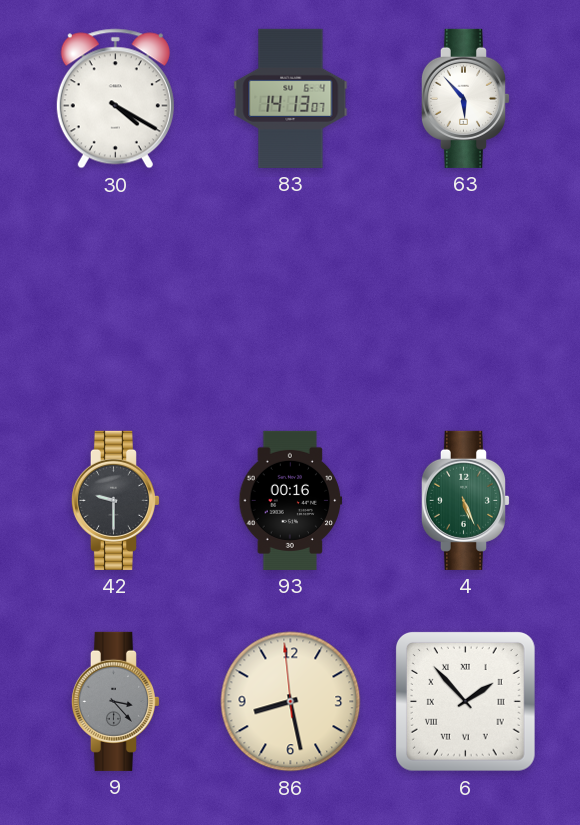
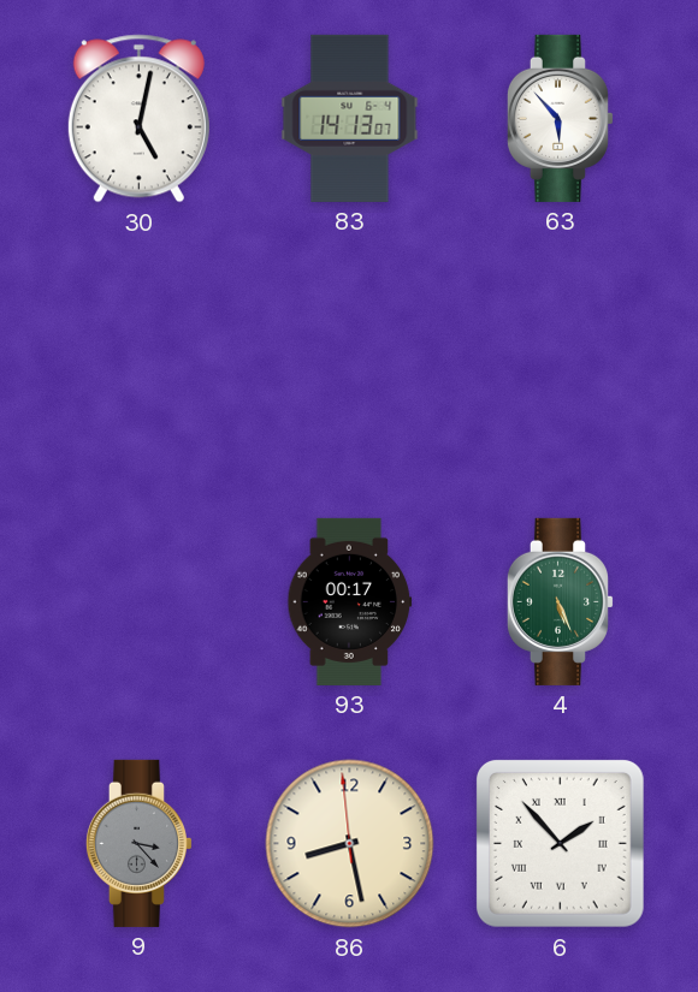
30: 4:20 -> 5:02 (138, 119)
42: 9:30 -> none (115, 500)
93: 00:16 -> 00:17 (350, 601)
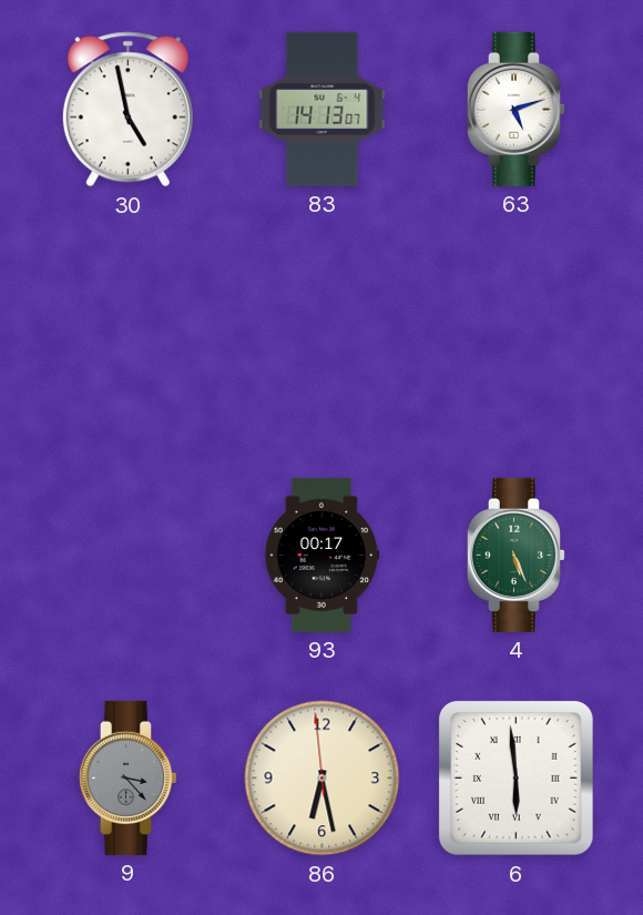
30: 5:02 -> 4:58 (127, 110)
63: 5:53 -> 5:12 (516, 109)
86: 8:27 -> 6:27 (323, 779)
6: 1:53 -> 5:59 (516, 777)
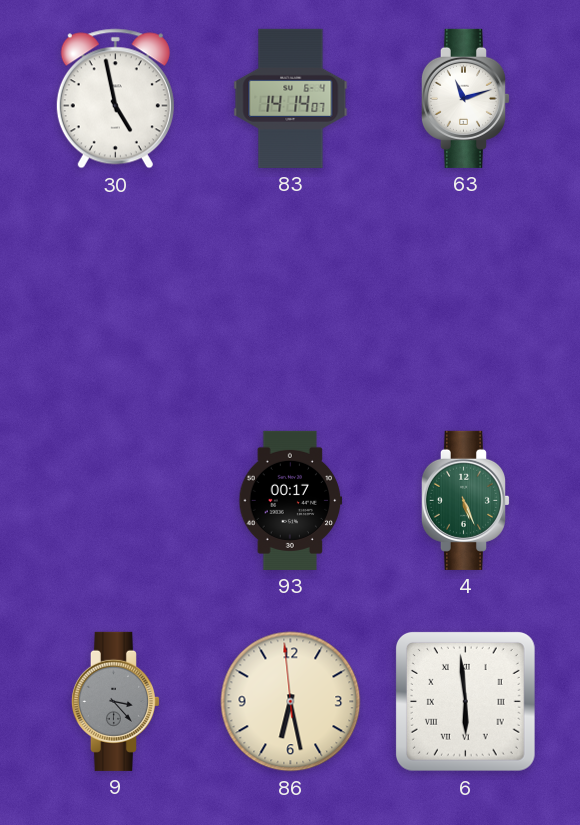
83: 14:13 -> 14:14 (291, 98)
63: 5:12 -> 11:12 (465, 98)
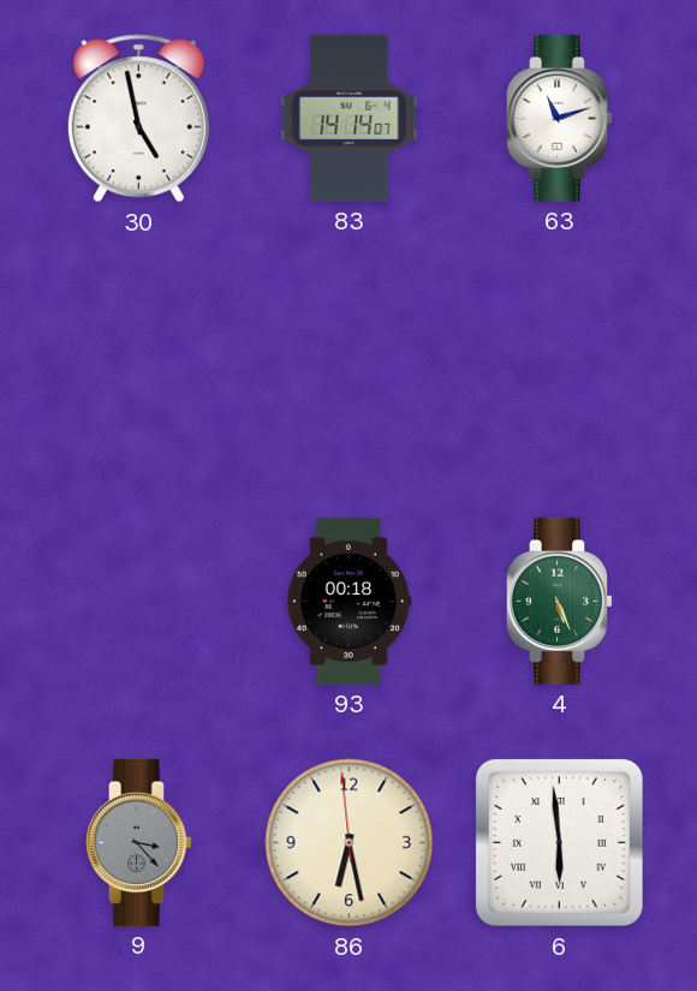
93: 00:17 -> 00:18 (350, 601)
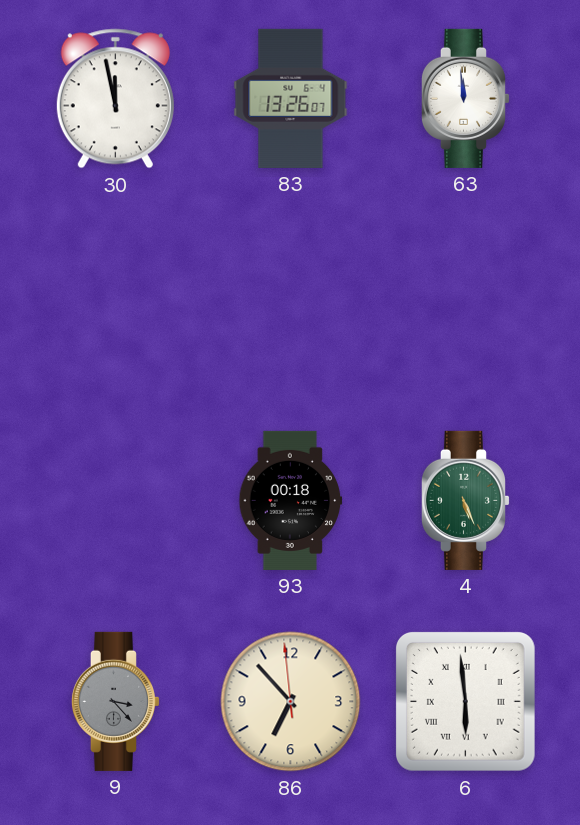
30: 4:58 -> 11:58 (115, 99)
83: 14:14 -> 13:26 (291, 98)
63: 11:12 -> 11:59 (465, 98)
86: 6:27 -> 6:52 (291, 702)
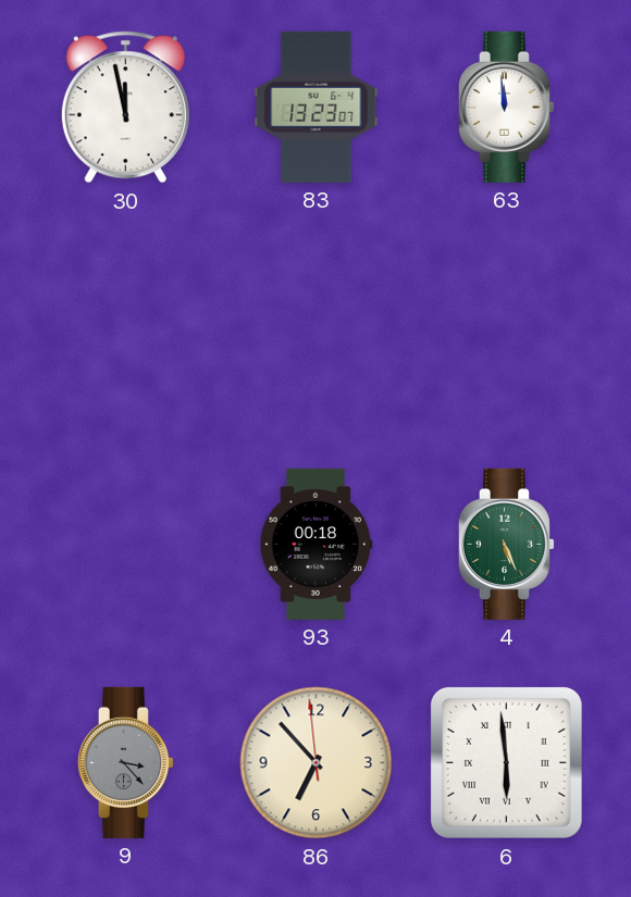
83: 13:26 -> 13:23 (317, 107)
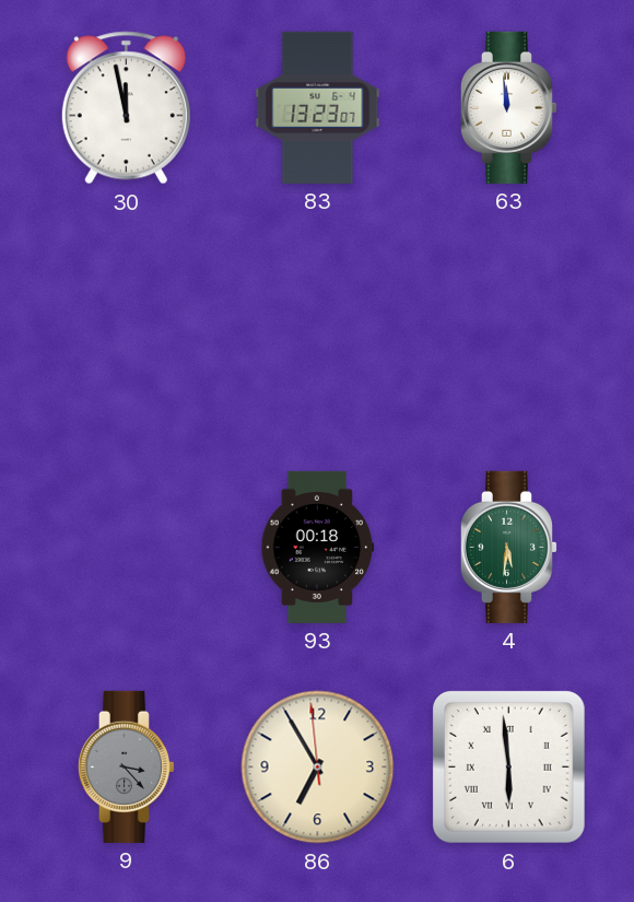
4: 5:26 -> 5:31 (508, 547)
86: 6:52 -> 6:54 (318, 768)
